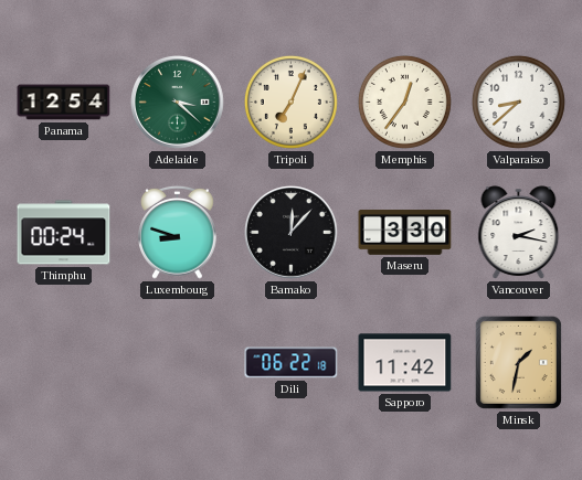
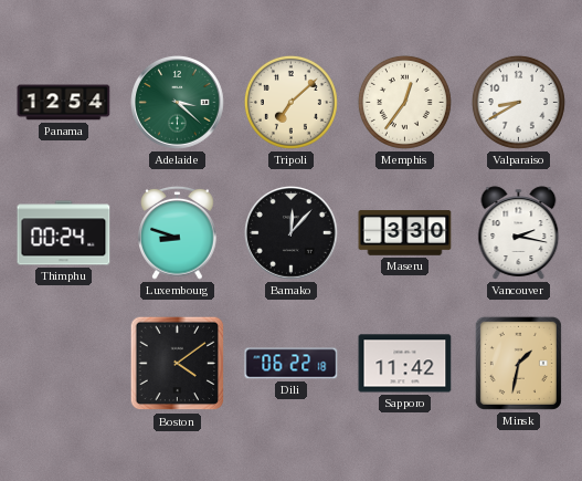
Tripoli: 7:04 -> 7:08 (290, 102)
Valparaiso: 8:38 -> 8:40 (518, 102)
Boston: none -> 4:09 (178, 364)
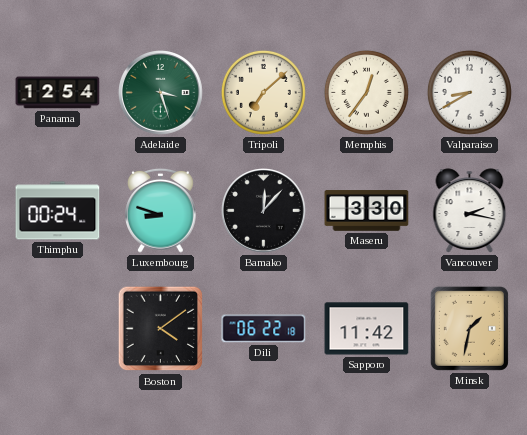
Adelaide: 3:22 -> 3:27 (161, 93)
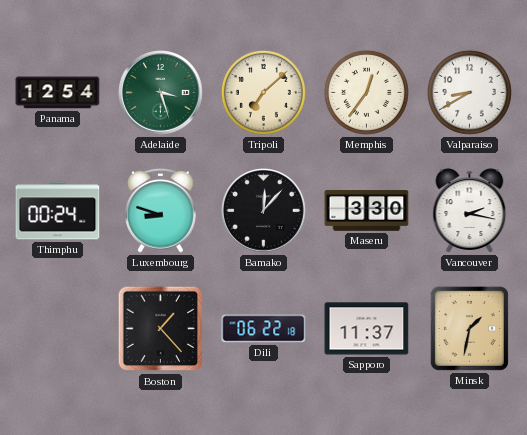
Boston: 4:09 -> 1:23 (161, 329)
Sapporo: 11:42 -> 11:37 (367, 329)
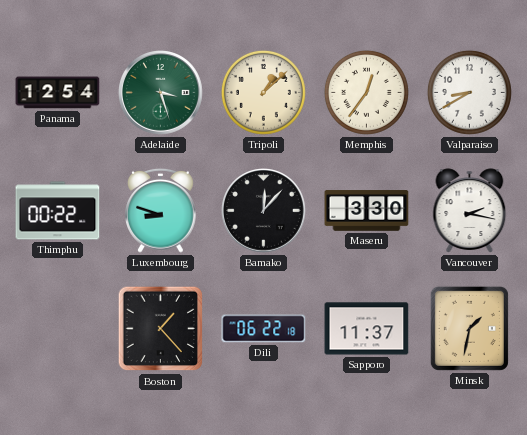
Tripoli: 7:08 -> 1:08 (263, 92)
Thimphu: 00:24 -> 00:22 (58, 211)
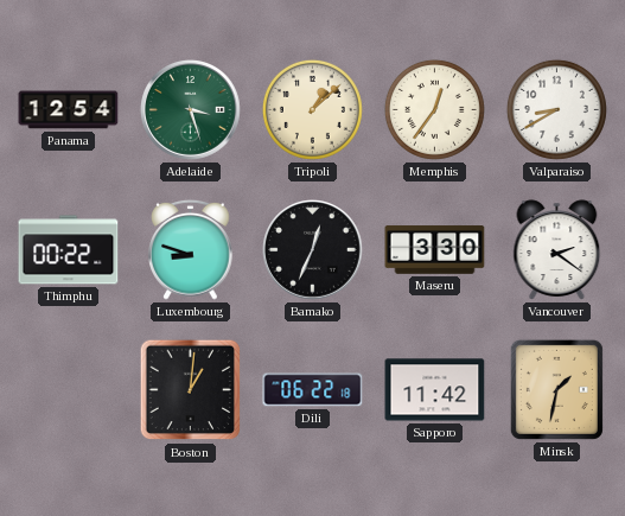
Bamako: 12:07 -> 12:34 (313, 250)
Vancouver: 2:17 -> 2:21 (557, 250)
Boston: 1:23 -> 1:01 (191, 390)
Sapporo: 11:37 -> 11:42 (435, 390)
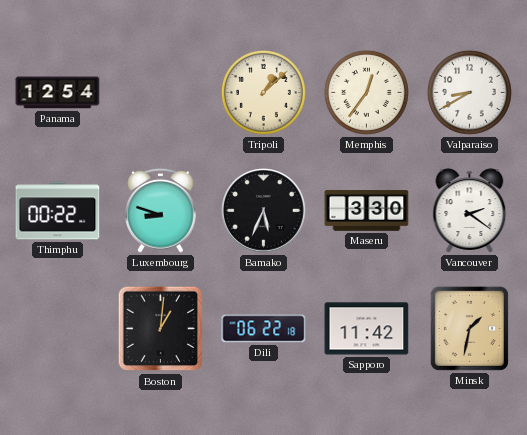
Adelaide: 3:27 -> none (191, 110)
Bamako: 12:34 -> 5:34 (264, 211)
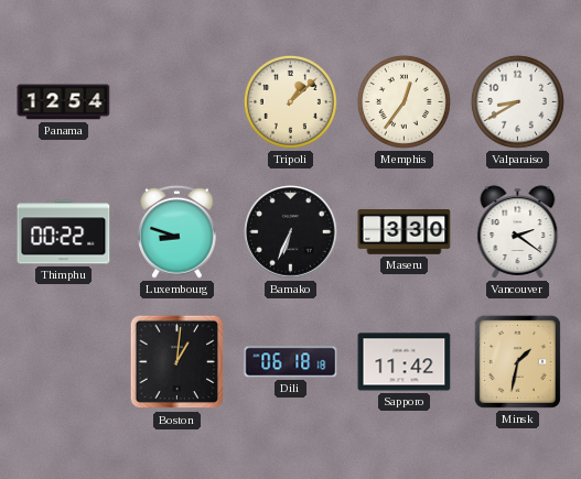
Bamako: 5:34 -> 6:34 (291, 232)
Dili: 06:22 -> 06:18 (291, 362)
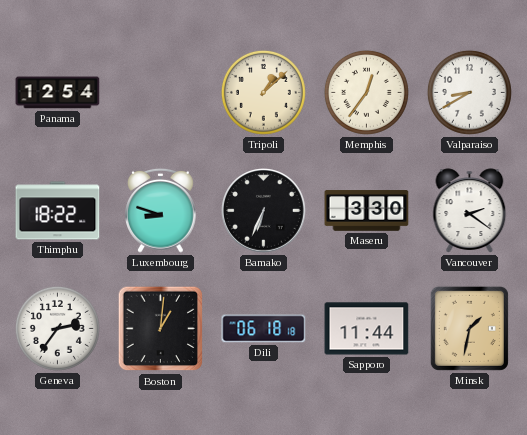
Thimphu: 00:22 -> 18:22 (58, 211)
Geneva: none -> 2:36 (57, 328)
Sapporo: 11:42 -> 11:44 (367, 329)
